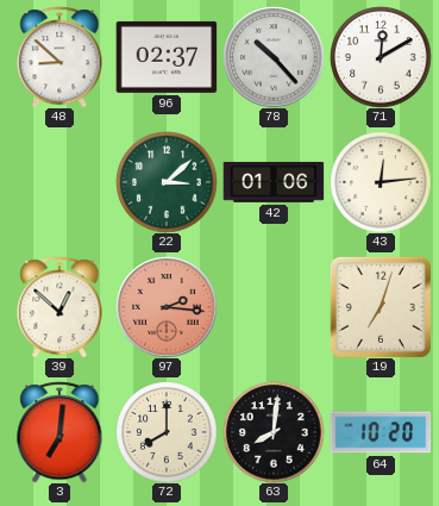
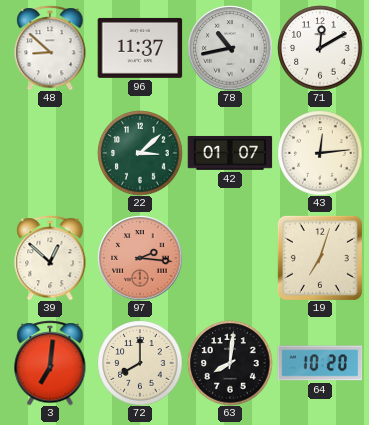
96: 02:37 -> 11:37 (140, 48)
78: 10:23 -> 10:43 (230, 48)
42: 01:06 -> 01:07 (230, 153)
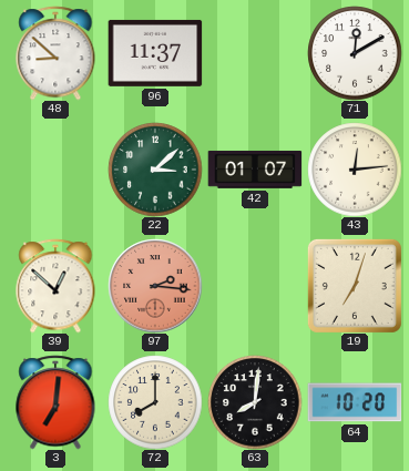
78: 10:43 -> none (230, 48)
